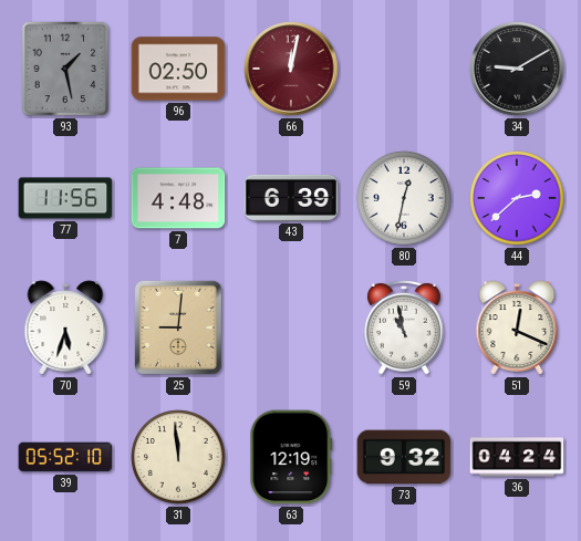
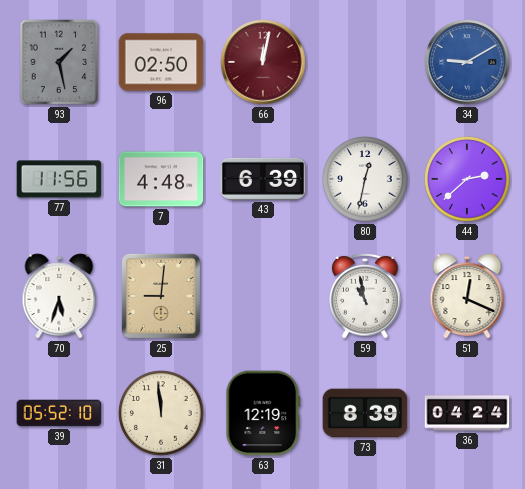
34 dial: black -> blue (467, 62)
73: 9:32 -> 8:39 (365, 413)
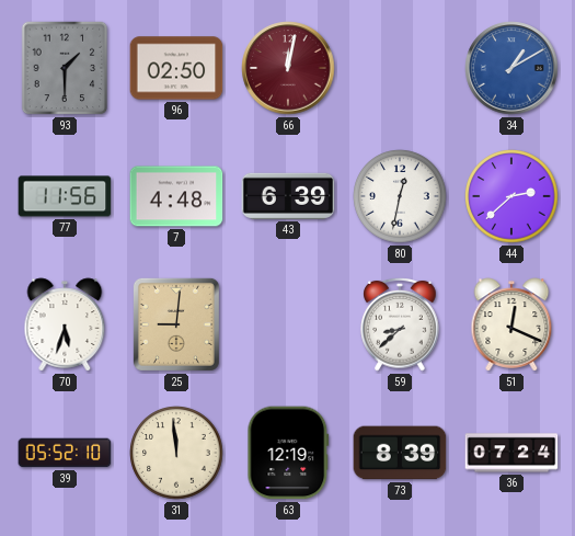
93: 1:28 -> 1:30 (65, 68)
34: 9:10 -> 1:10 (511, 68)
59: 10:58 -> 8:38 (400, 324)
36: 04:24 -> 07:24 (511, 453)
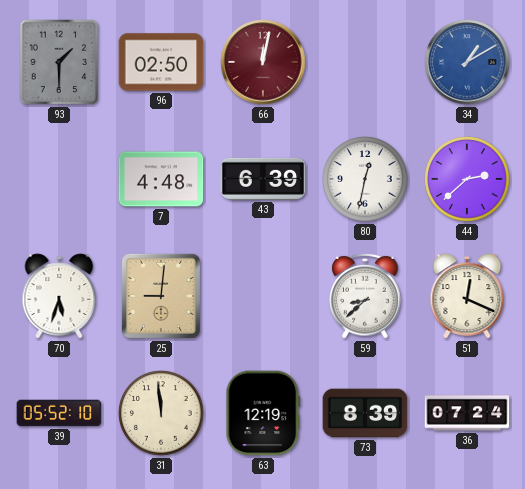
77: 11:56 -> none (65, 196)
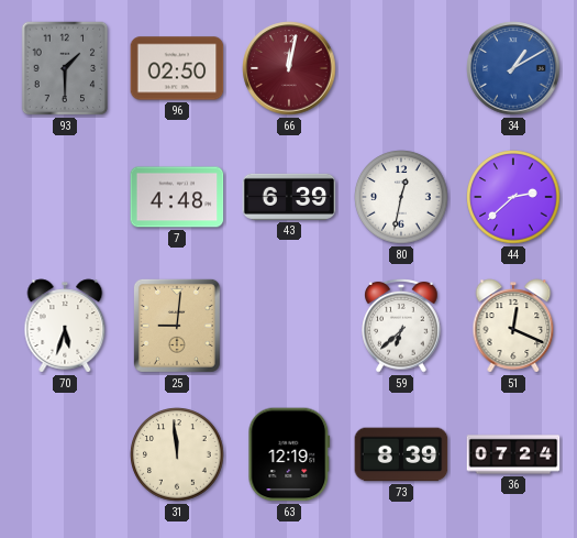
59: 8:38 -> 6:38 (401, 326)
39: 05:52 -> none (59, 413)
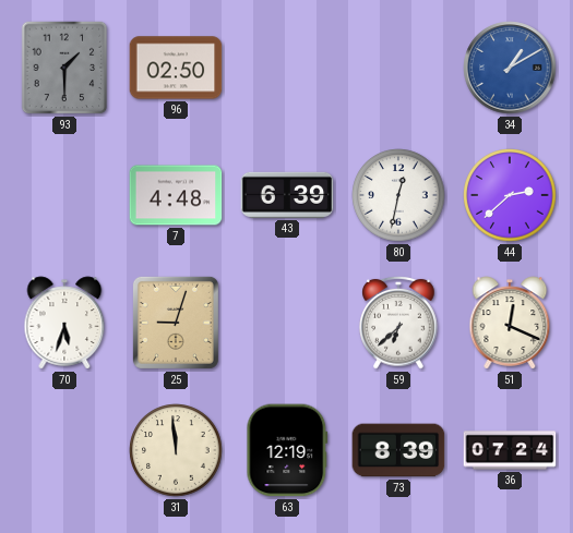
66: 12:02 -> none (289, 68)
25: 9:01 -> 9:03 (176, 323)
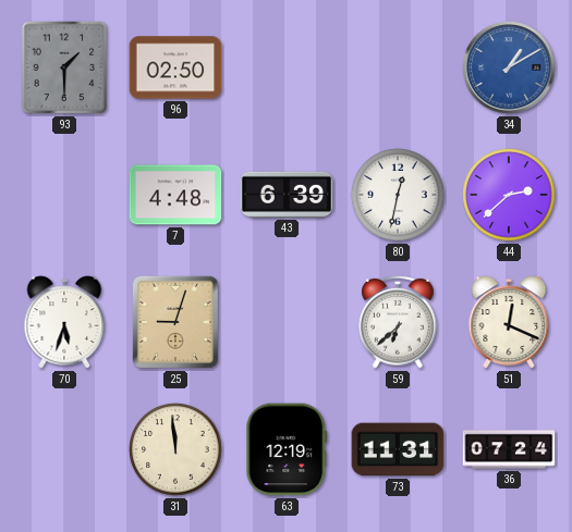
73: 8:39 -> 11:31 (398, 449)
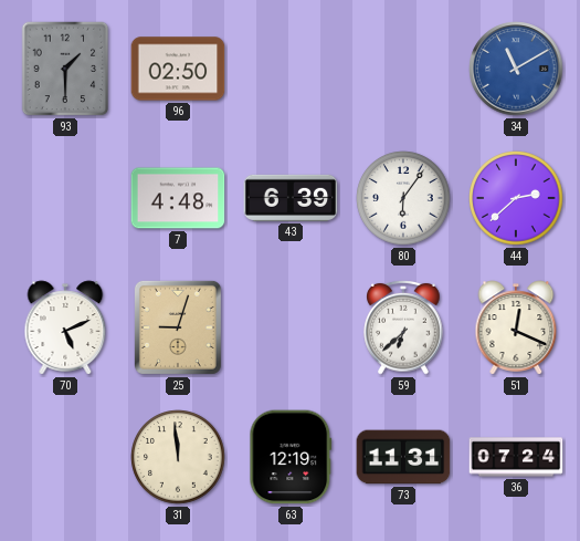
34: 1:10 -> 11:10 (516, 69)
80: 12:32 -> 6:06 (403, 198)
70: 5:33 -> 5:11 (65, 327)
